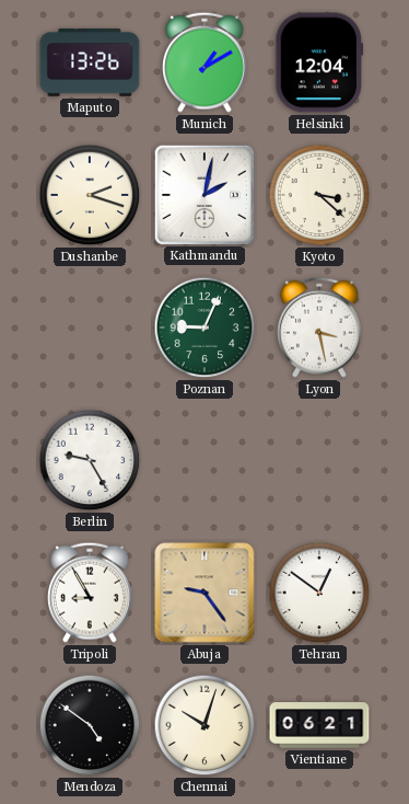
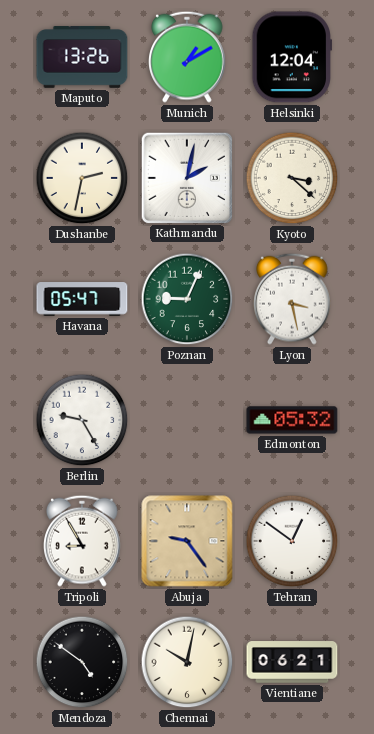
Dushanbe: 2:18 -> 2:32 (82, 178)
Havana: none -> 05:47 (82, 299)
Edmonton: none -> 05:32 (292, 420)
Chennai: 10:03 -> 10:02 (187, 662)
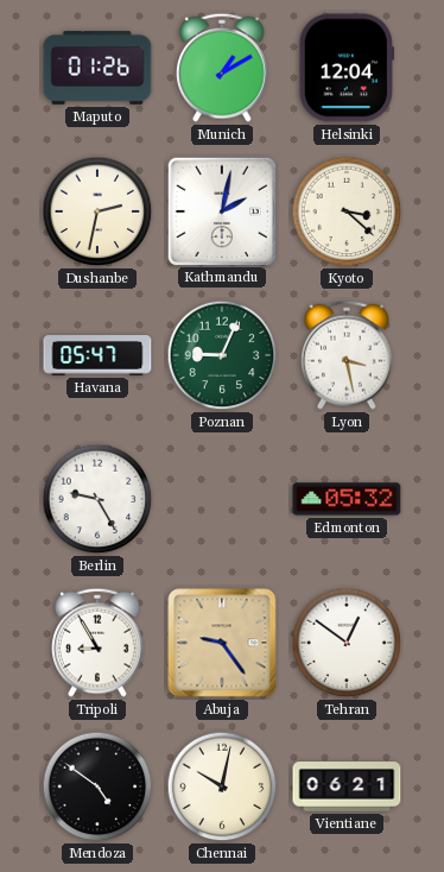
Maputo: 13:26 -> 01:26 (97, 68)
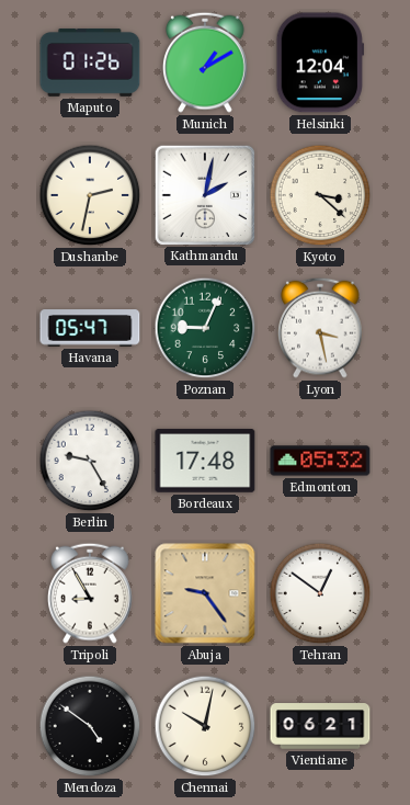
Bordeaux: none -> 17:48 (205, 461)
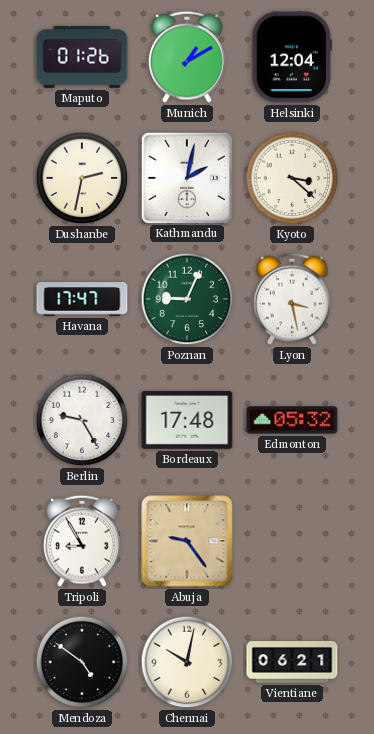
Havana: 05:47 -> 17:47 (82, 299)
Tehran: 12:51 -> none (320, 593)
